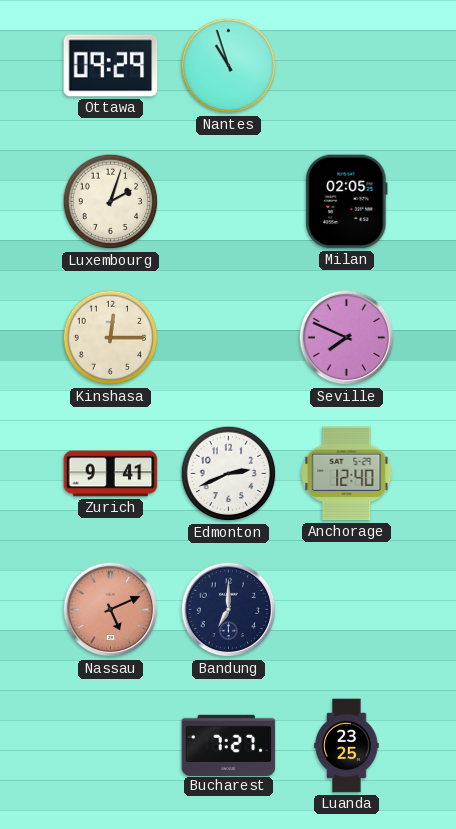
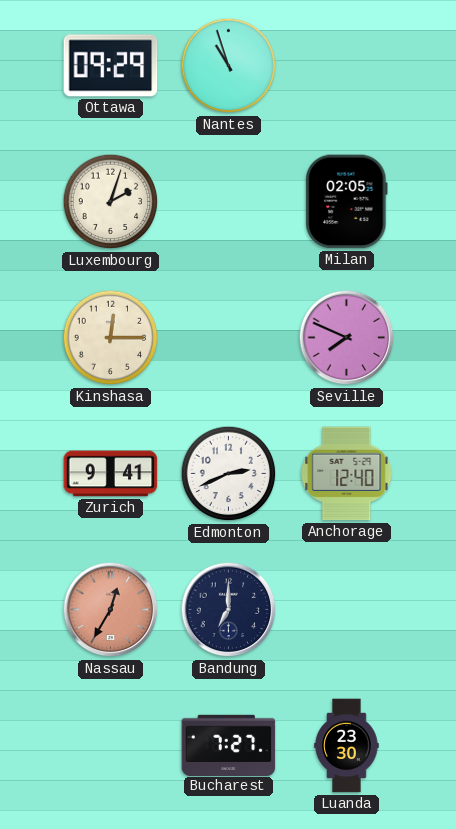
Nassau: 5:11 -> 12:35 (111, 610)
Luanda: 23:25 -> 23:30 (347, 746)
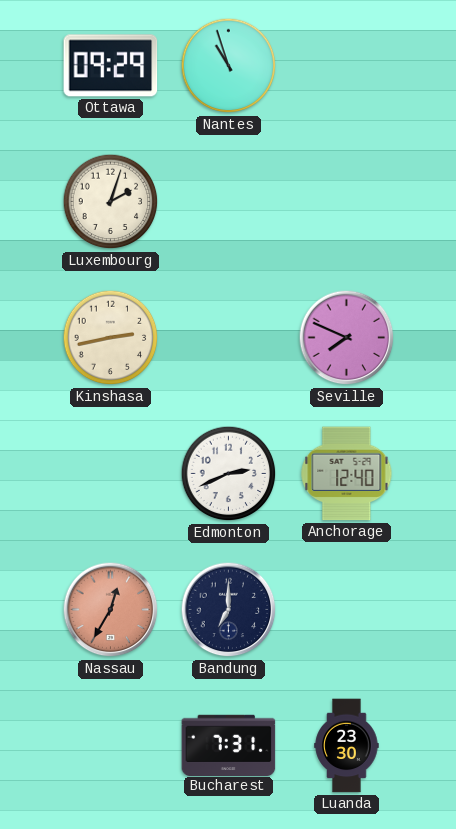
Milan: 02:05 -> none (347, 202)
Kinshasa: 12:15 -> 2:43 (111, 338)
Zurich: 9:41 -> none (111, 474)
Bucharest: 7:27 -> 7:31 (229, 745)
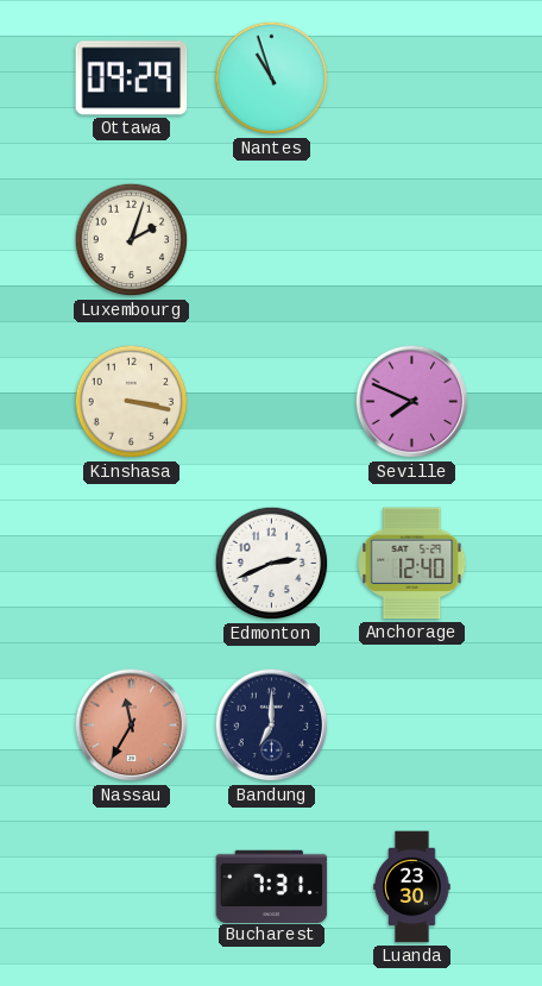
Kinshasa: 2:43 -> 3:17 (132, 402)
Nassau: 12:35 -> 11:35 (132, 726)
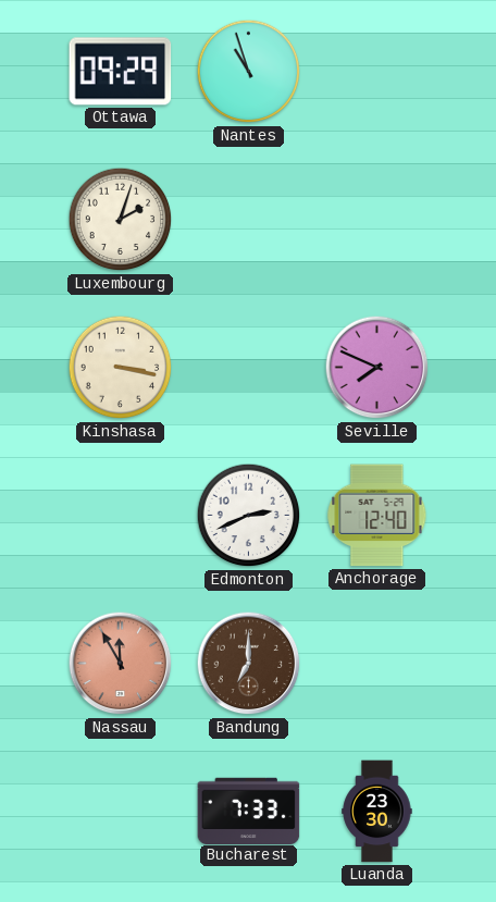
Nassau: 11:35 -> 11:55 (121, 664)
Bandung dial: navy -> brown (249, 664)
Bucharest: 7:31 -> 7:33 (249, 811)
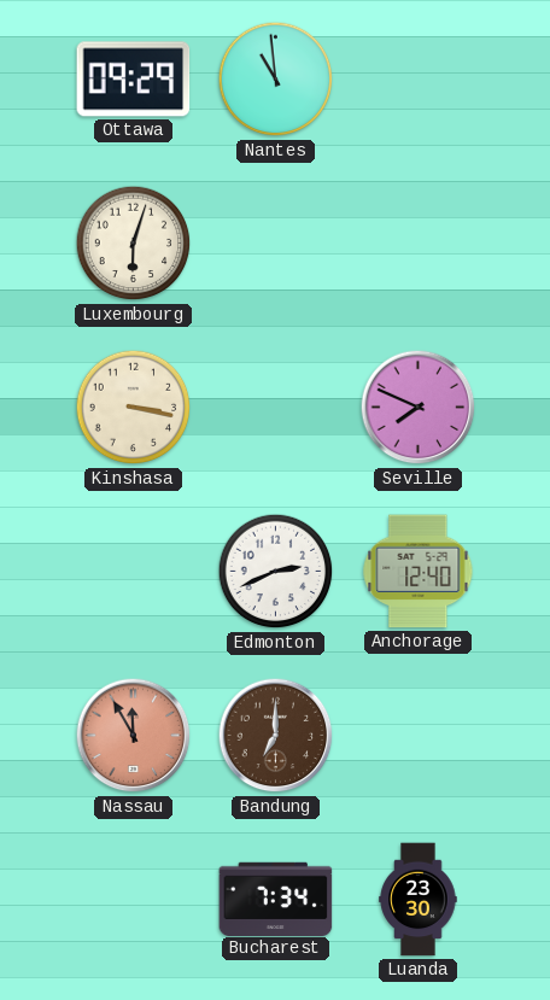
Nantes: 10:57 -> 10:59 (276, 80)
Luxembourg: 2:03 -> 6:03 (134, 244)
Bucharest: 7:33 -> 7:34 (276, 899)
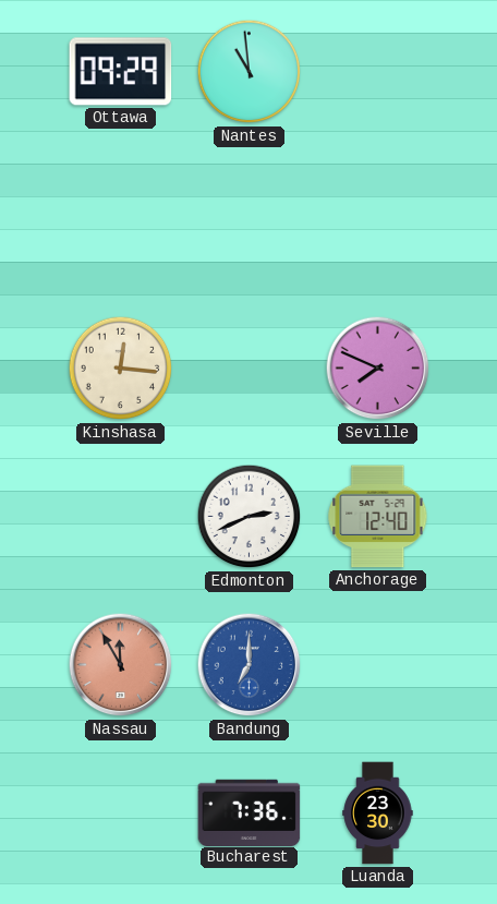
Luxembourg: 6:03 -> none (134, 244)
Kinshasa: 3:17 -> 12:16 (121, 369)
Bandung dial: brown -> blue (250, 665)
Bucharest: 7:34 -> 7:36 (250, 812)
